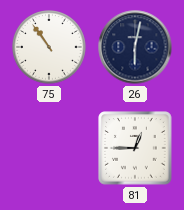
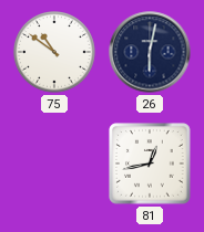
75: 10:54 -> 10:51 (55, 53)
81: 12:45 -> 12:43 (150, 164)
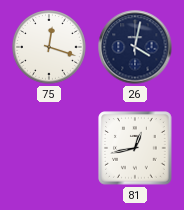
75: 10:51 -> 12:18 (50, 48)
26: 6:02 -> 4:02 (135, 47)
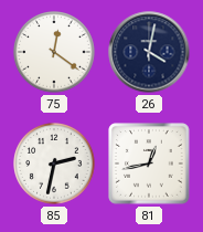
75: 12:18 -> 12:21 (55, 53)
85: none -> 2:32 (55, 165)
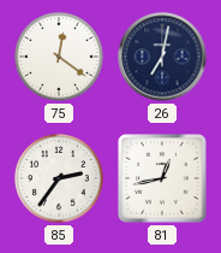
26: 4:02 -> 7:02 (162, 57)
85: 2:32 -> 2:36 (60, 180)
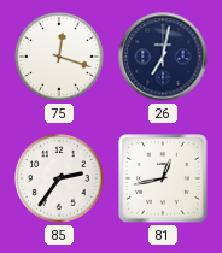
75: 12:21 -> 12:18 (60, 58)
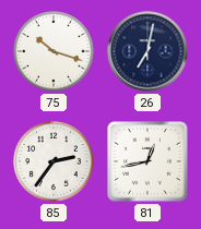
75: 12:18 -> 10:18 (55, 52)
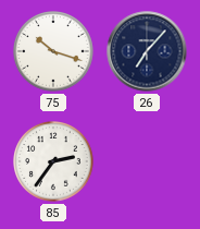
26: 7:02 -> 7:07 (147, 51)
81: 12:43 -> none (147, 161)
